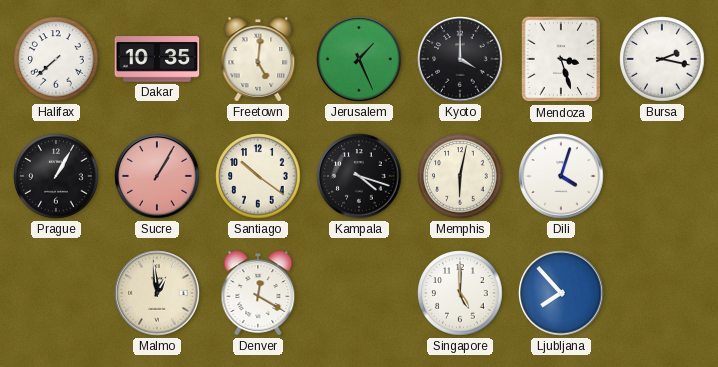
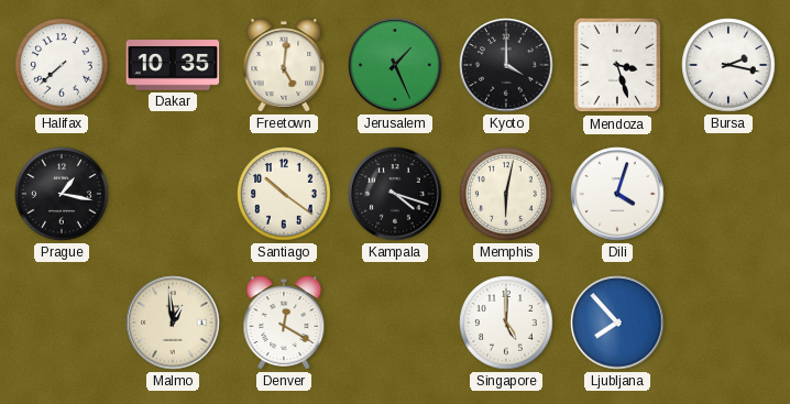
Prague: 1:05 -> 1:17 (62, 194)
Sucre: 1:05 -> none (157, 176)
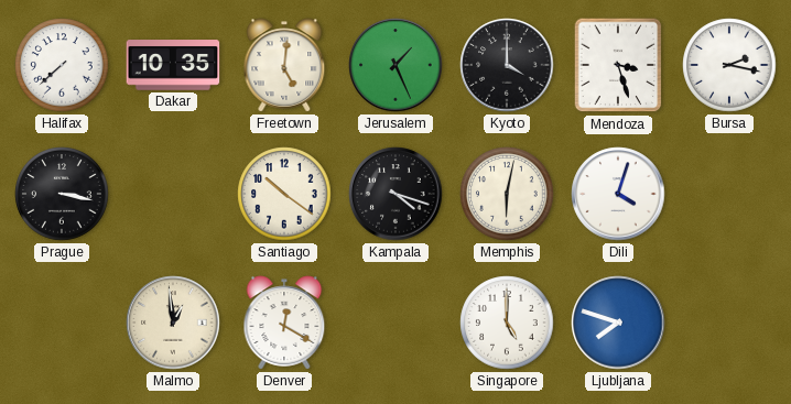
Prague: 1:17 -> 3:17 (62, 194)
Ljubljana: 7:53 -> 7:48 (618, 323)
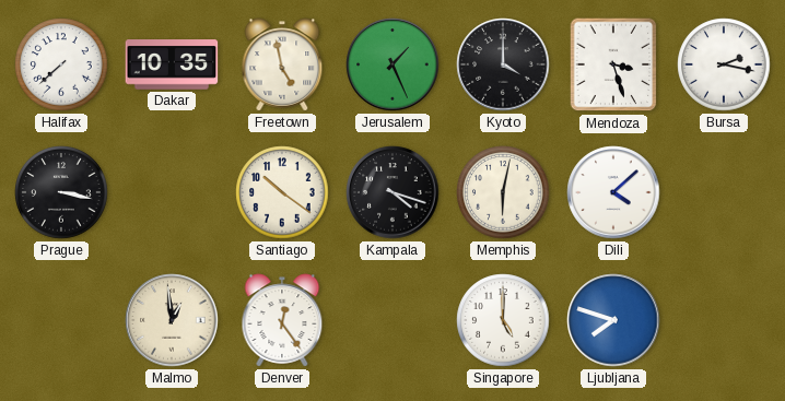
Freetown: 5:01 -> 4:58 (282, 64)
Dili: 4:03 -> 4:08 (613, 192)
Denver: 12:20 -> 12:24 (282, 320)
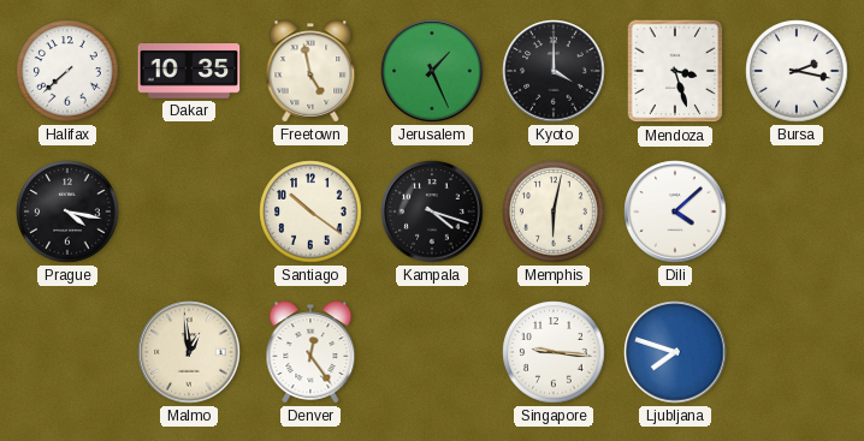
Prague: 3:17 -> 4:17 (67, 211)
Singapore: 5:00 -> 9:16 (554, 352)
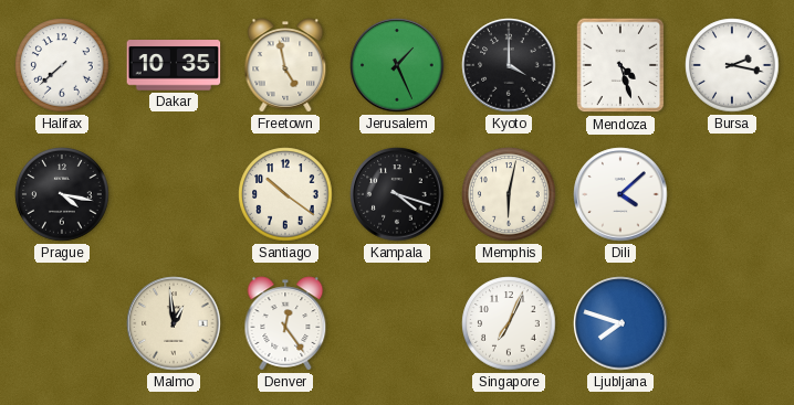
Mendoza: 3:27 -> 4:27 (620, 65)
Singapore: 9:16 -> 7:04 (509, 323)
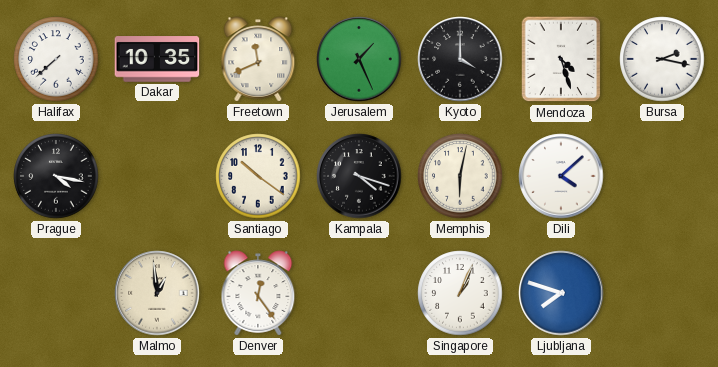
Freetown: 4:58 -> 11:41 (258, 59)
Singapore: 7:04 -> 1:04 (460, 293)
